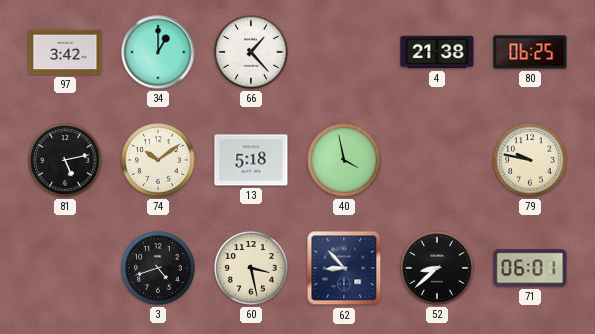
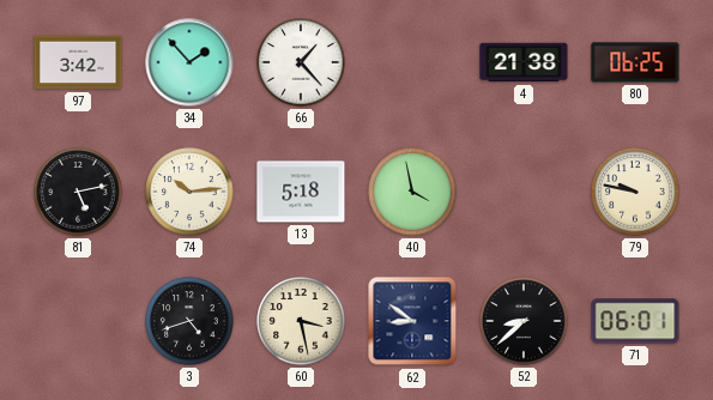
34: 1:00 -> 1:53 (189, 62)
74: 10:09 -> 10:14 (189, 192)
62: 8:53 -> 8:51 (412, 321)
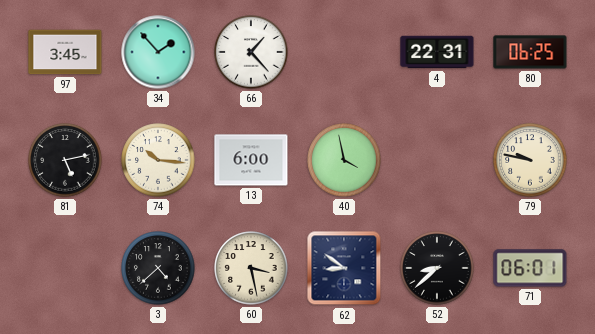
97: 3:42 -> 3:45 (65, 52)
4: 21:38 -> 22:31 (437, 52)
74: 10:14 -> 10:16 (158, 160)
13: 5:18 -> 6:00 (251, 160)
3: 4:42 -> 4:38 (158, 268)
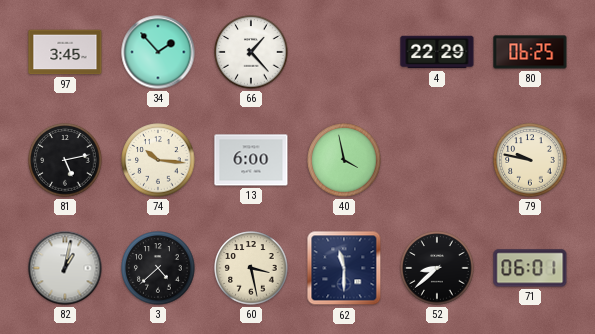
4: 22:31 -> 22:29 (437, 52)
82: none -> 1:02 (65, 268)
62: 8:51 -> 11:30 (344, 268)
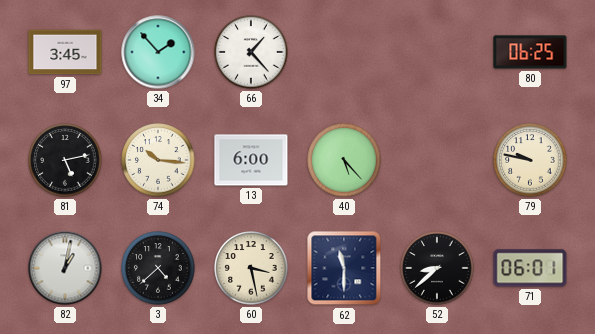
4: 22:29 -> none (437, 52)
40: 3:58 -> 5:23 (344, 160)
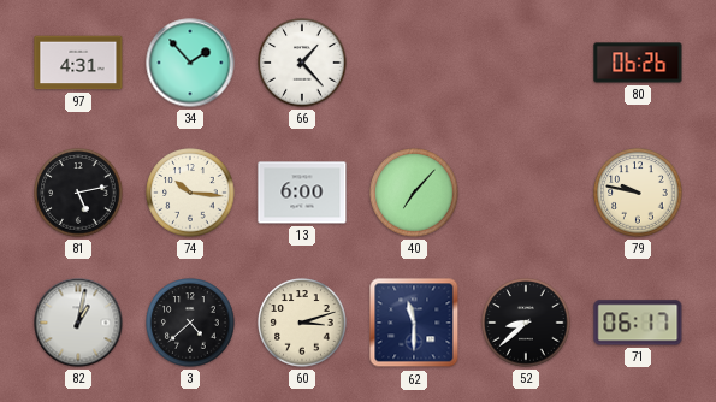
97: 3:45 -> 4:31 (78, 63)
80: 06:25 -> 06:26 (638, 63)
40: 5:23 -> 7:07 (414, 193)
60: 3:28 -> 3:12 (302, 323)
71: 06:01 -> 06:17 (638, 323)
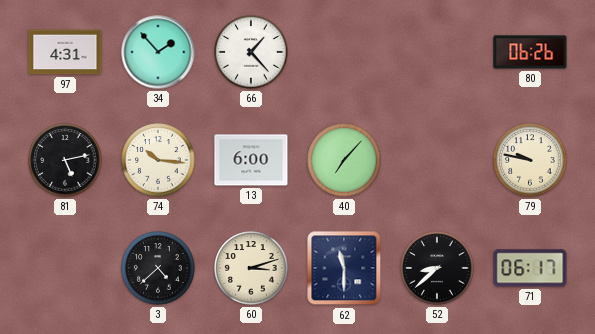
82: 1:02 -> none (78, 323)
